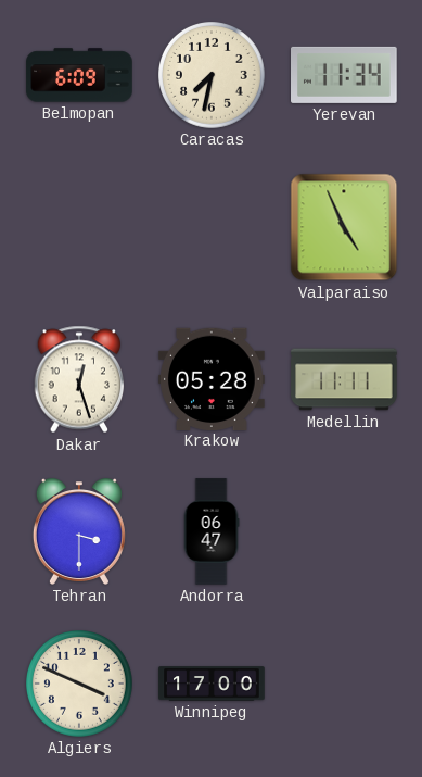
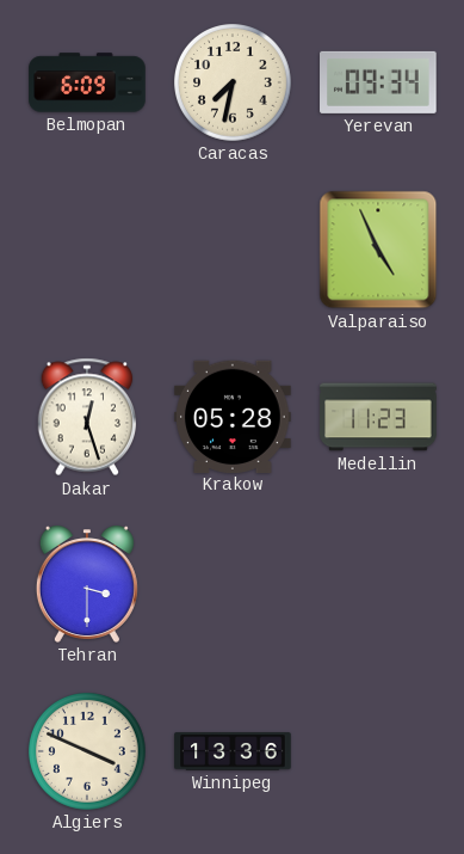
Yerevan: 11:34 -> 09:34 (379, 82)
Medellin: 11:11 -> 11:23 (378, 417)
Andorra: 06:47 -> none (212, 531)
Winnipeg: 17:00 -> 13:36 (233, 751)
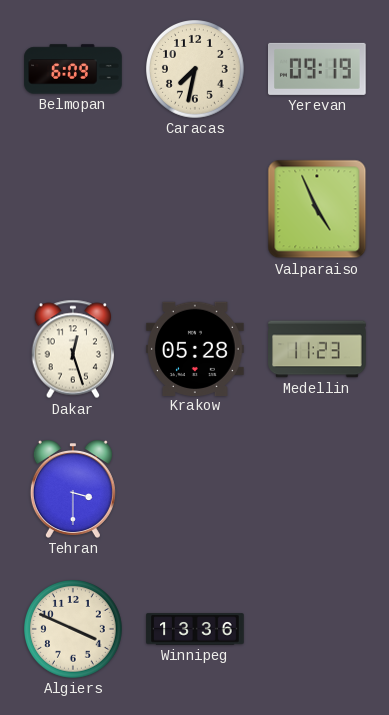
Yerevan: 09:34 -> 09:19 (318, 69)
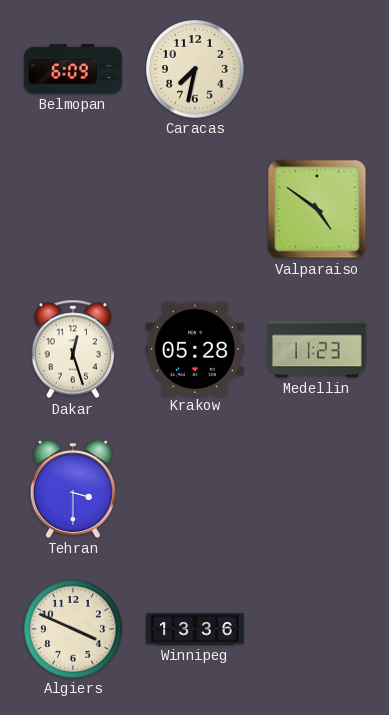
Yerevan: 09:19 -> none (318, 69)
Valparaiso: 4:56 -> 4:51 (317, 209)
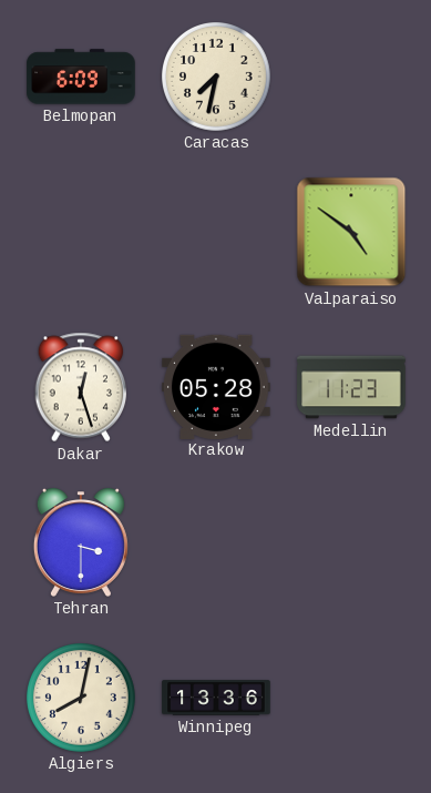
Algiers: 3:49 -> 8:02 (82, 699)
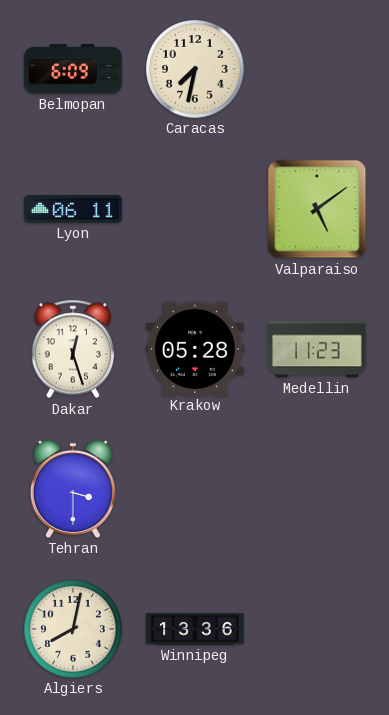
Lyon: none -> 06:11 (73, 209)
Valparaiso: 4:51 -> 5:09 (317, 209)
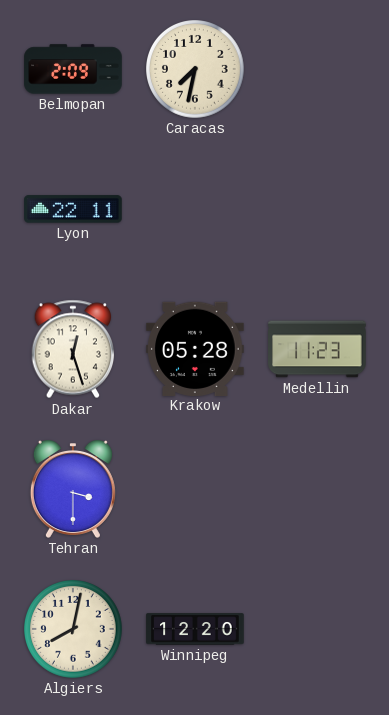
Belmopan: 6:09 -> 2:09 (73, 69)
Lyon: 06:11 -> 22:11 (73, 209)
Valparaiso: 5:09 -> none (317, 209)
Winnipeg: 13:36 -> 12:20 (195, 629)
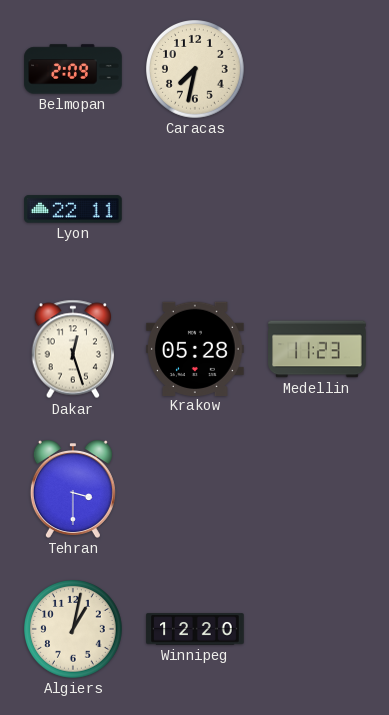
Algiers: 8:02 -> 1:02 (74, 630)
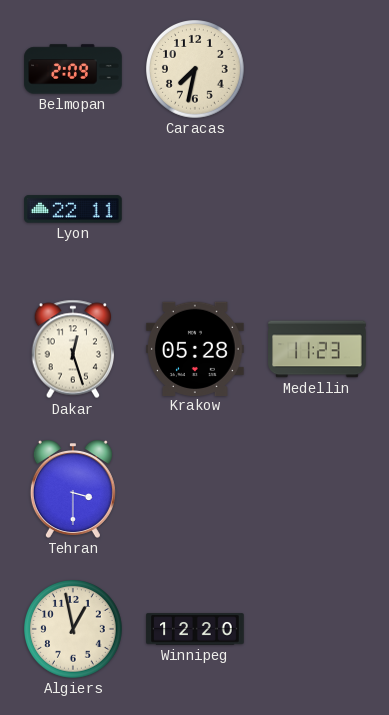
Algiers: 1:02 -> 12:58 (74, 630)
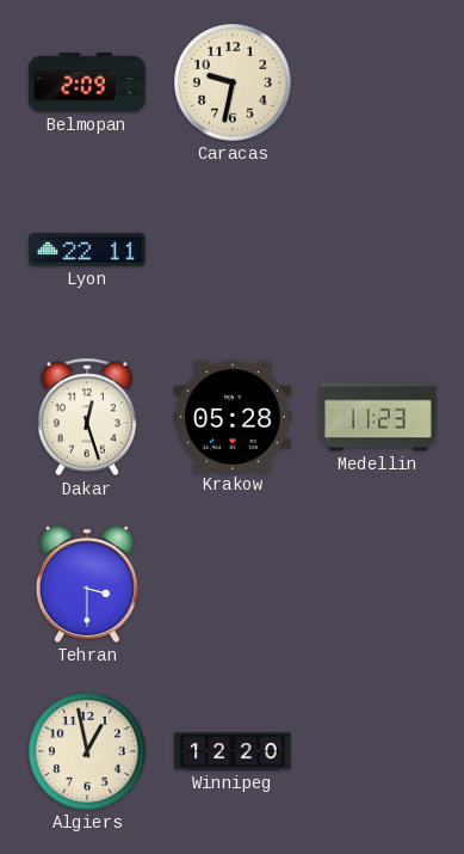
Caracas: 7:32 -> 9:32 (234, 84)
